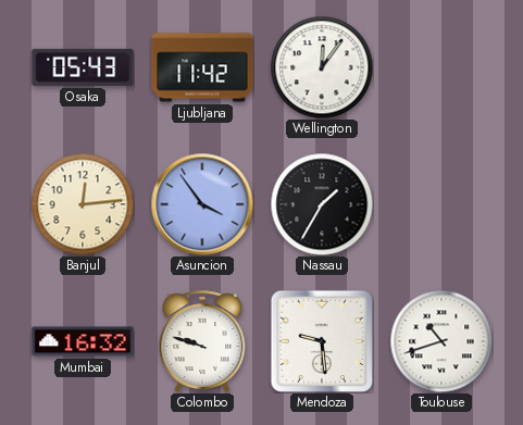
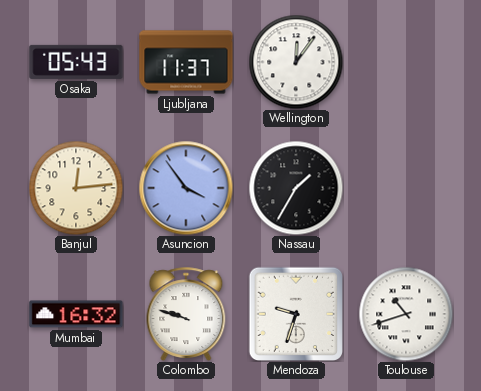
Ljubljana: 11:42 -> 11:37 (186, 62)
Mendoza: 9:29 -> 9:33 (295, 313)
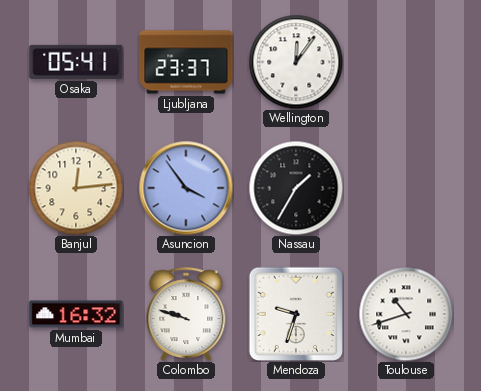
Osaka: 05:43 -> 05:41 (76, 62)
Ljubljana: 11:37 -> 23:37 (186, 62)
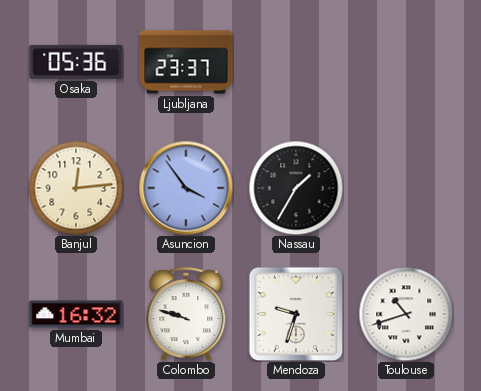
Osaka: 05:41 -> 05:36 (76, 62)
Wellington: 12:06 -> none (296, 62)
